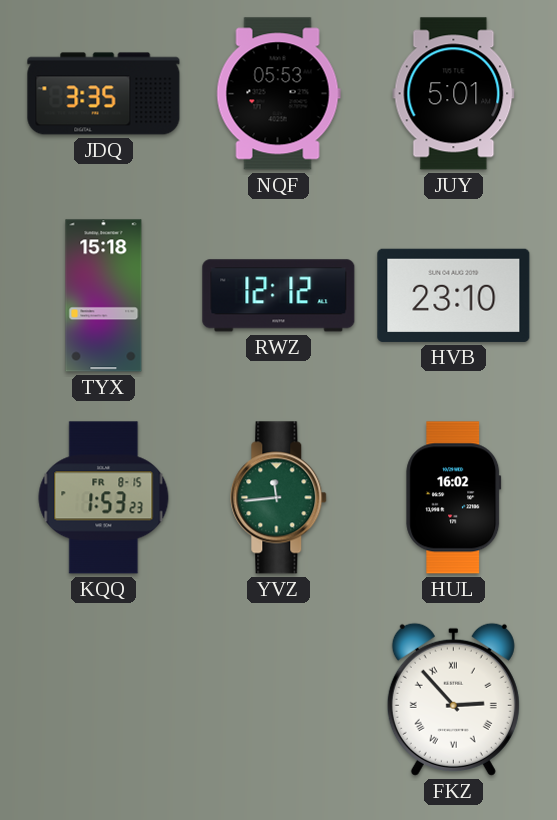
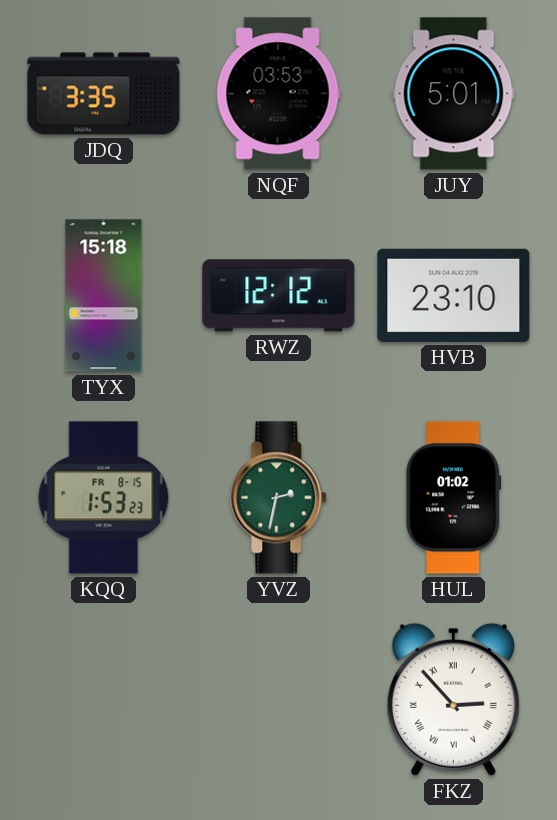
NQF: 05:53 -> 03:53 (278, 94)
YVZ: 11:44 -> 2:32 (279, 498)
HUL: 16:02 -> 01:02 (454, 498)
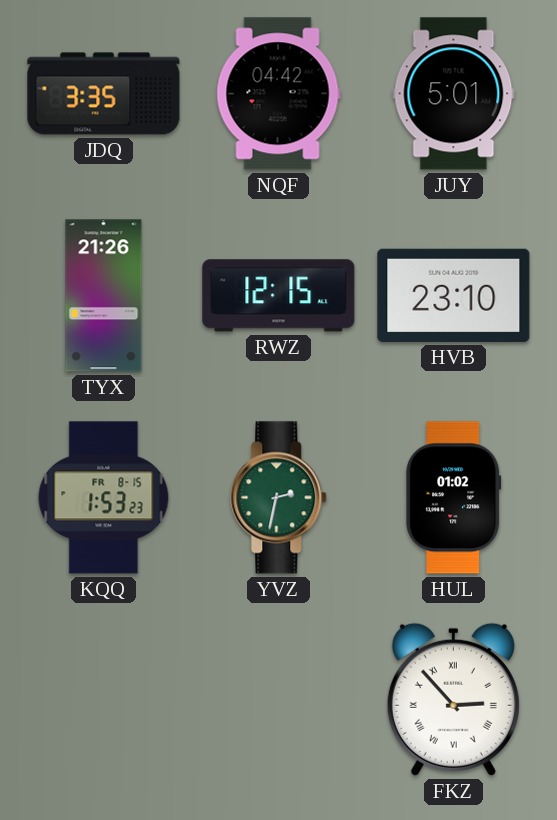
NQF: 03:53 -> 04:42 (278, 94)
TYX: 15:18 -> 21:26 (104, 296)
RWZ: 12:12 -> 12:15 (279, 296)
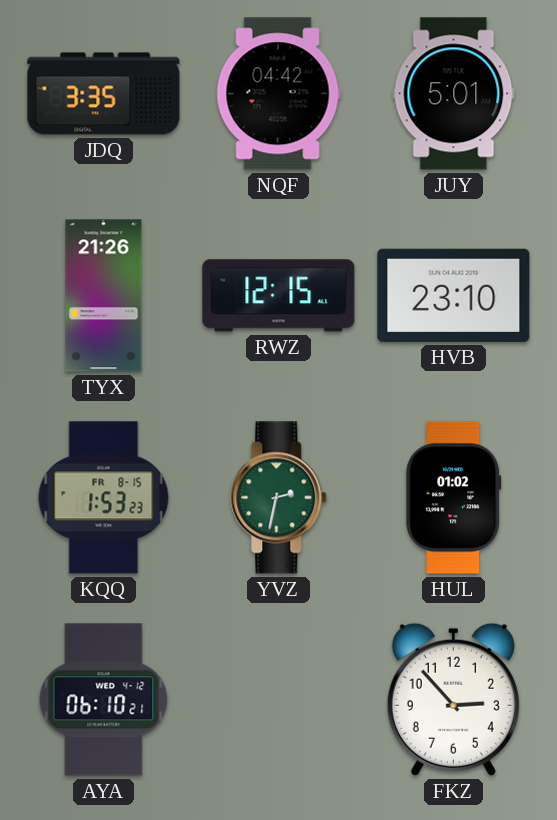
AYA: none -> 06:10 (104, 700)
FKZ numerals: Roman -> Arabic (453, 699)
